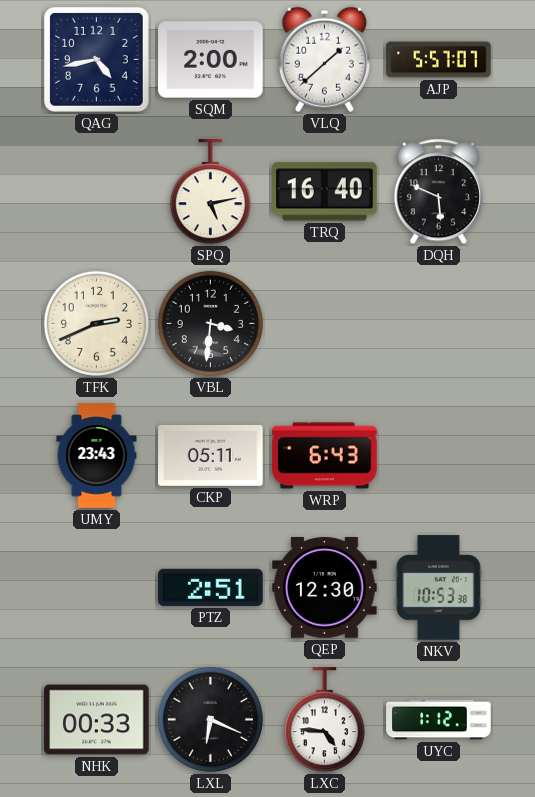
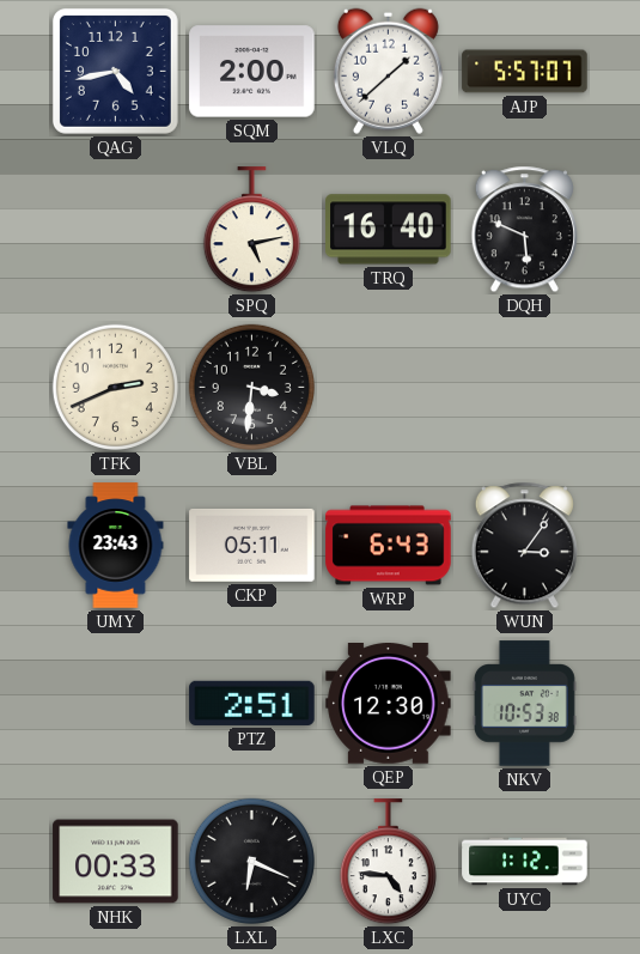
WUN: none -> 3:06 (524, 546)
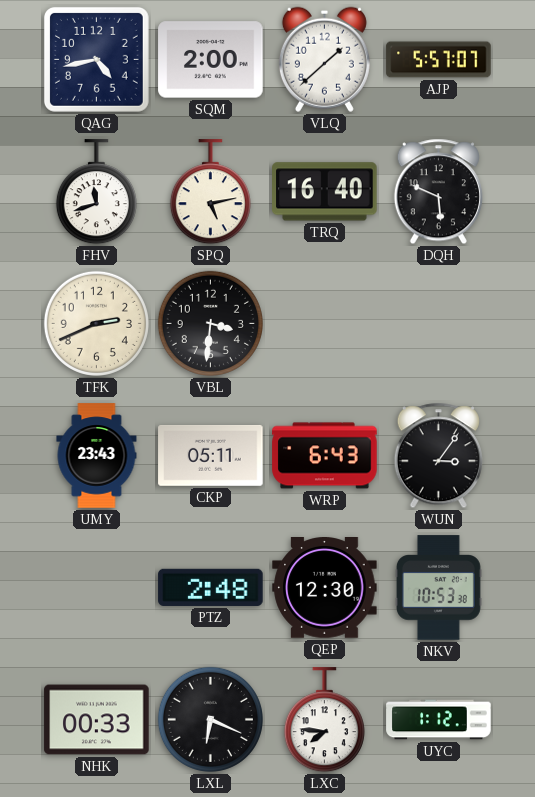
FHV: none -> 11:42 (96, 192)
PTZ: 2:51 -> 2:48 (211, 587)
LXC: 4:46 -> 7:46 (324, 720)
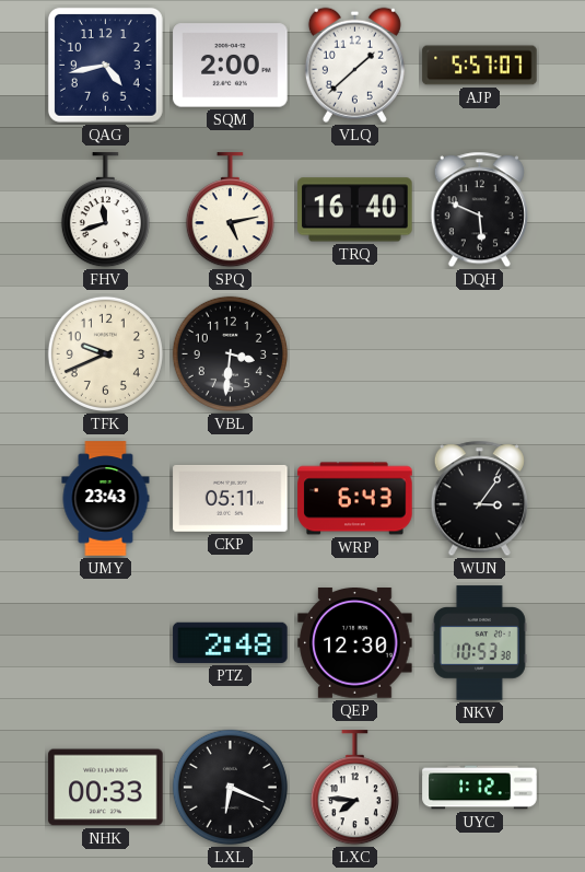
TFK: 2:41 -> 9:41 (105, 353)
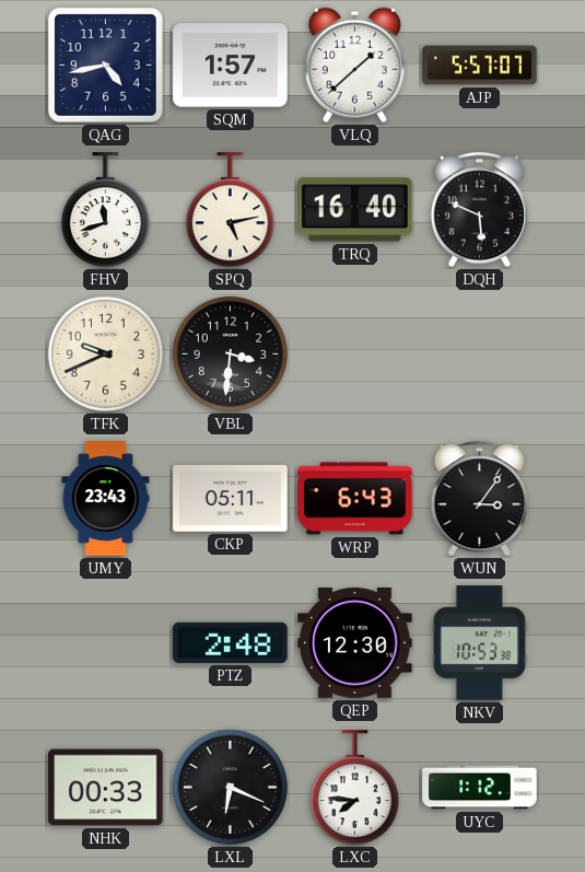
SQM: 2:00 -> 1:57 (231, 66)
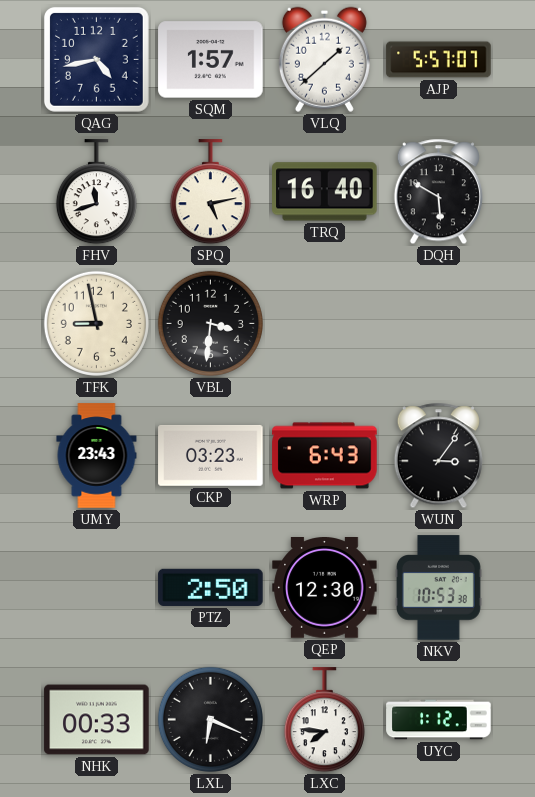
DQH: 5:49 -> 5:50 (438, 192)
TFK: 9:41 -> 8:58 (96, 323)
CKP: 05:11 -> 03:23 (211, 455)
PTZ: 2:48 -> 2:50 (211, 587)
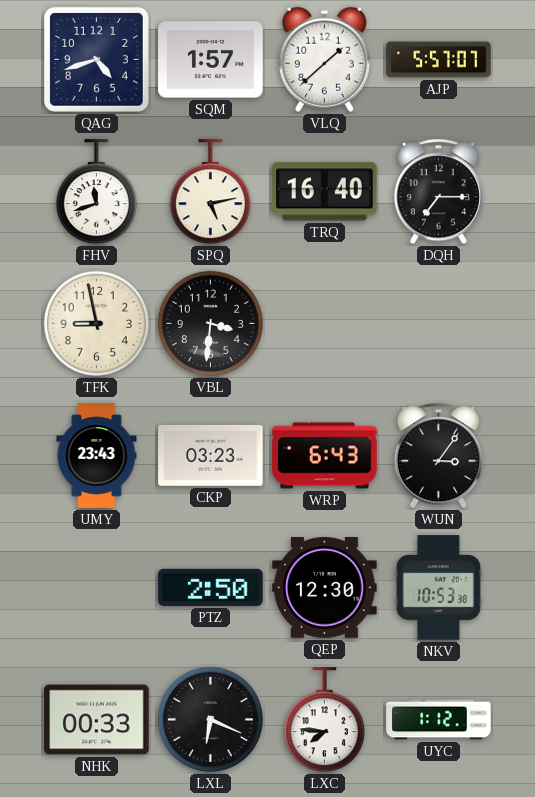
QAG: 4:43 -> 4:42 (96, 59)
DQH: 5:50 -> 7:15 (438, 192)
